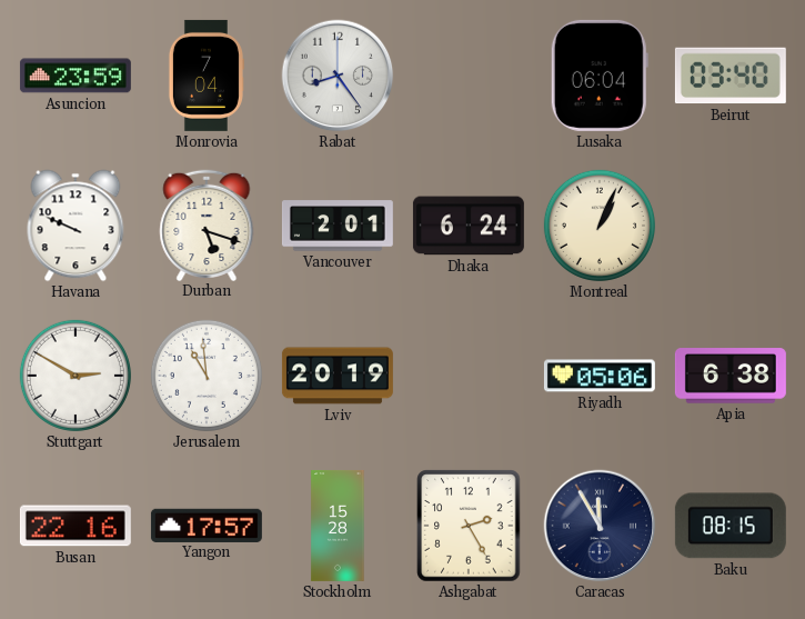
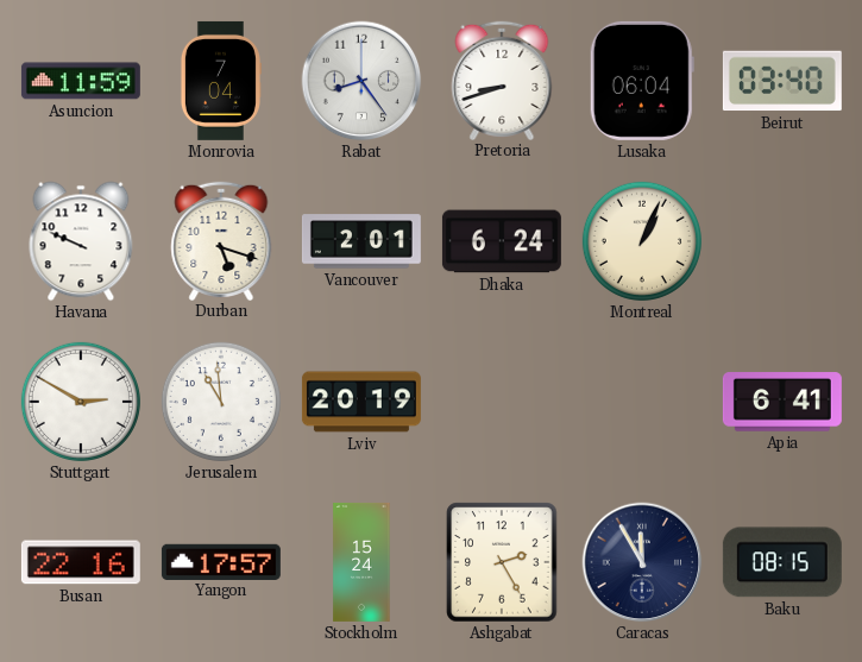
Asuncion: 23:59 -> 11:59 (81, 81)
Pretoria: none -> 8:42 (502, 80)
Riyadh: 05:06 -> none (600, 376)
Apia: 6:38 -> 6:41 (782, 402)
Stockholm: 15:28 -> 15:24 (361, 562)
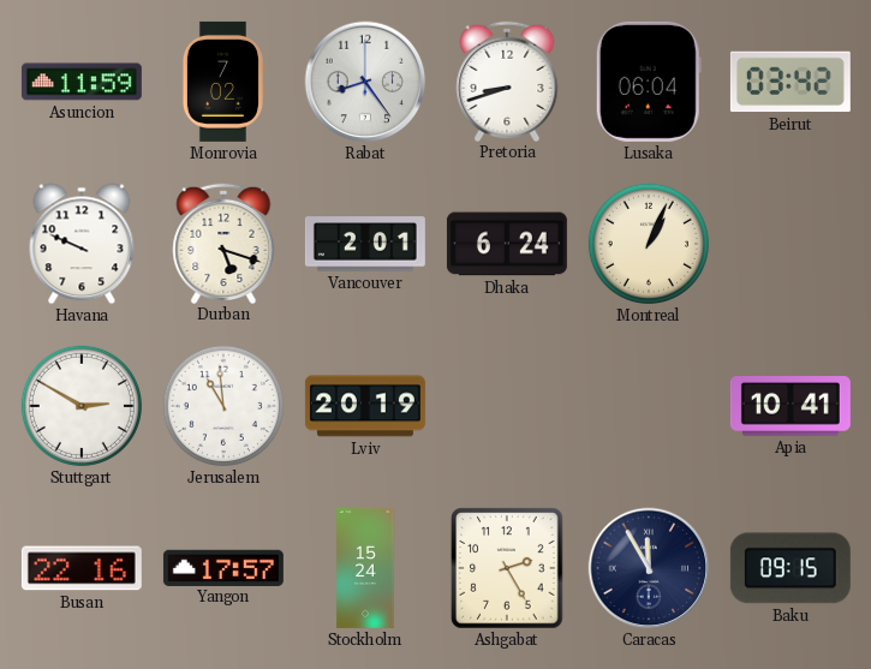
Monrovia: 7:04 -> 7:02 (222, 82)
Beirut: 03:40 -> 03:42 (791, 82)
Apia: 6:41 -> 10:41 (791, 406)
Baku: 08:15 -> 09:15 (791, 568)
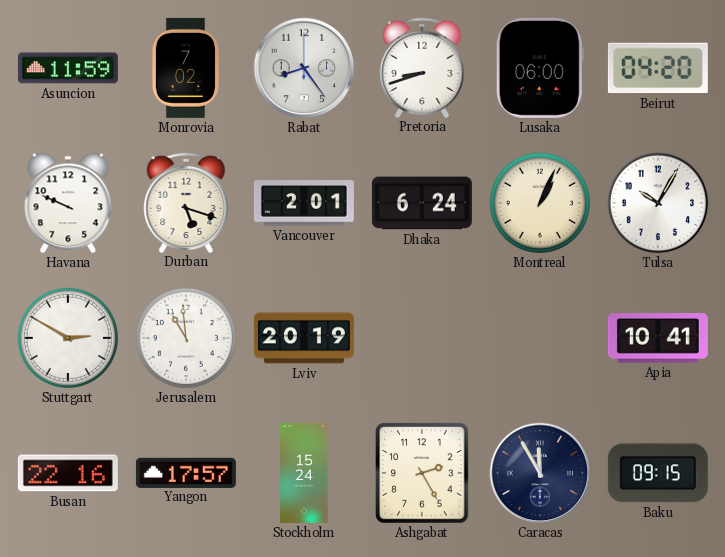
Lusaka: 06:04 -> 06:00 (540, 68)
Beirut: 03:42 -> 04:20 (658, 68)
Tulsa: none -> 10:05 (658, 203)
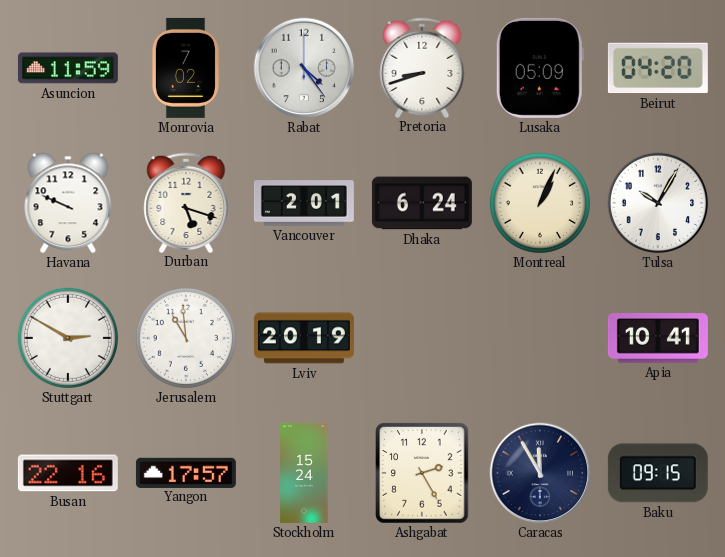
Rabat: 8:24 -> 4:24 (304, 68)
Lusaka: 06:00 -> 05:09 (540, 68)
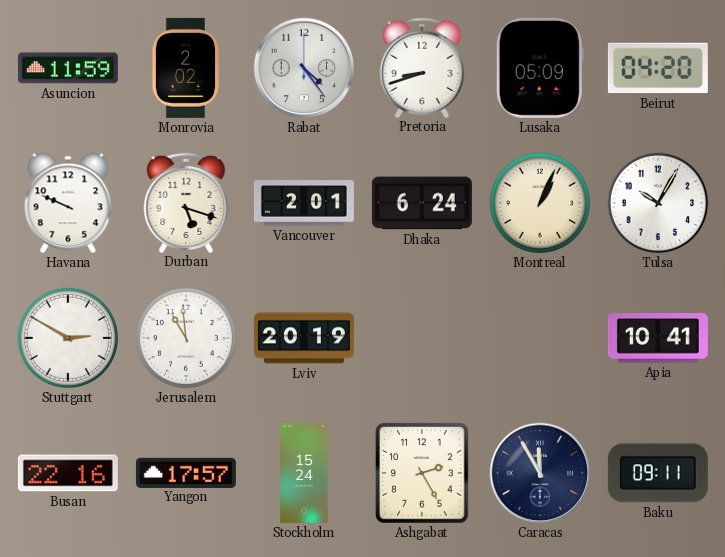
Monrovia: 7:02 -> 2:02 (185, 68)
Baku: 09:15 -> 09:11 (658, 473)
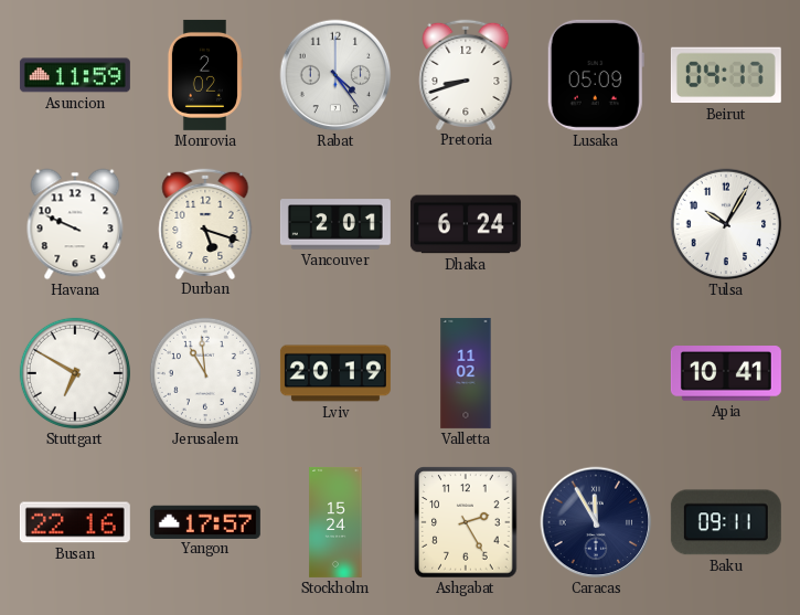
Beirut: 04:20 -> 04:17 (726, 75)
Montreal: 1:04 -> none (540, 203)
Stuttgart: 2:50 -> 6:50 (75, 373)
Valletta: none -> 11:02 (466, 373)
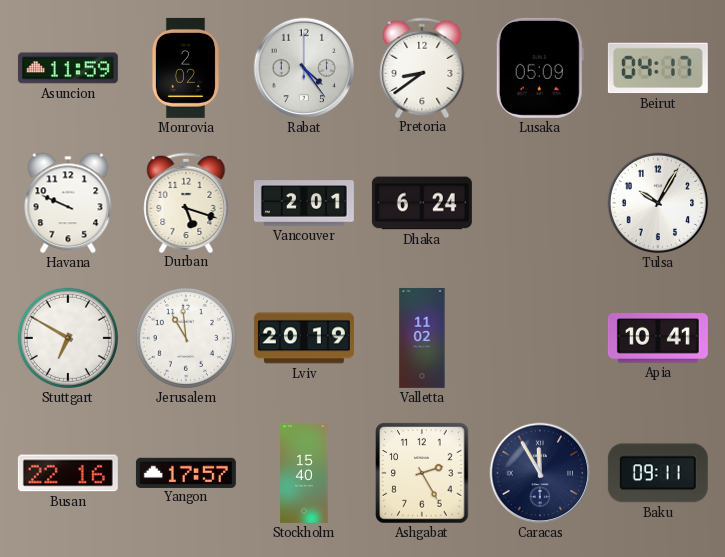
Pretoria: 8:42 -> 8:39 (422, 67)
Stockholm: 15:24 -> 15:40 (304, 473)
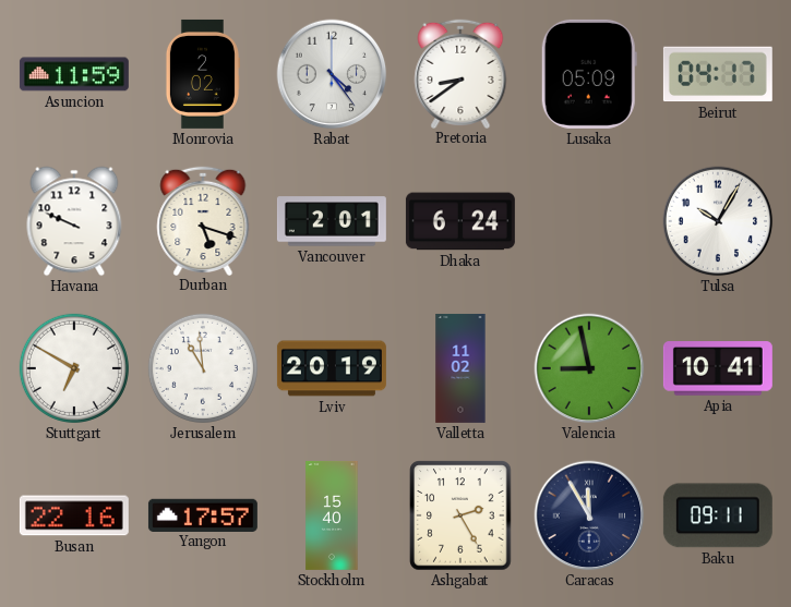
Valencia: none -> 8:58 (589, 368)
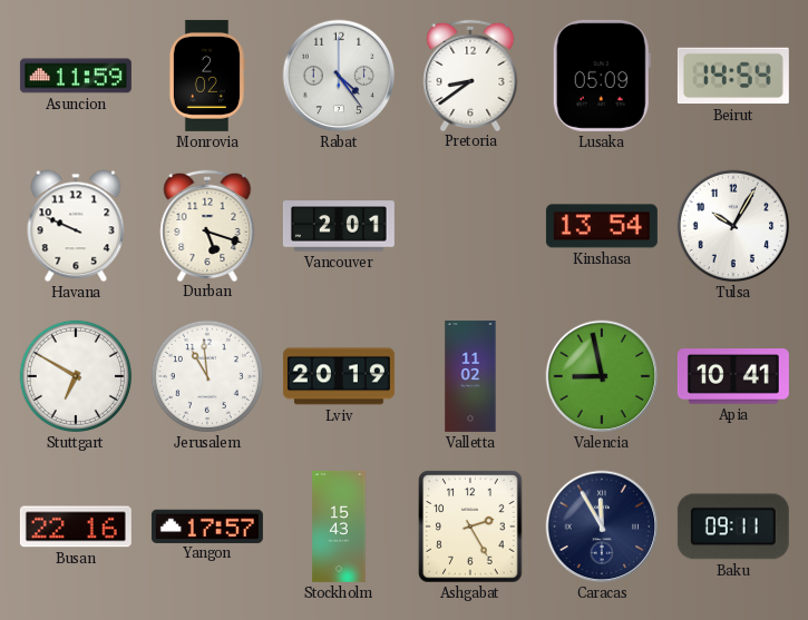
Beirut: 04:17 -> 14:54 (733, 76)
Dhaka: 6:24 -> none (460, 221)
Kinshasa: none -> 13:54 (602, 226)
Stockholm: 15:40 -> 15:43 (339, 526)
